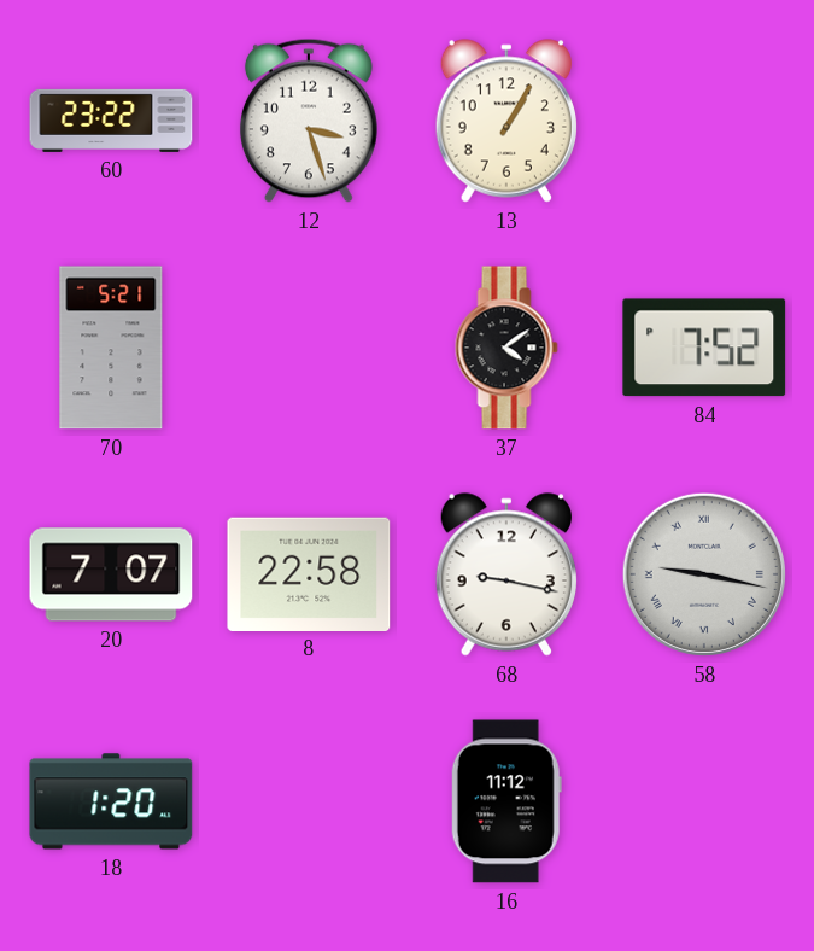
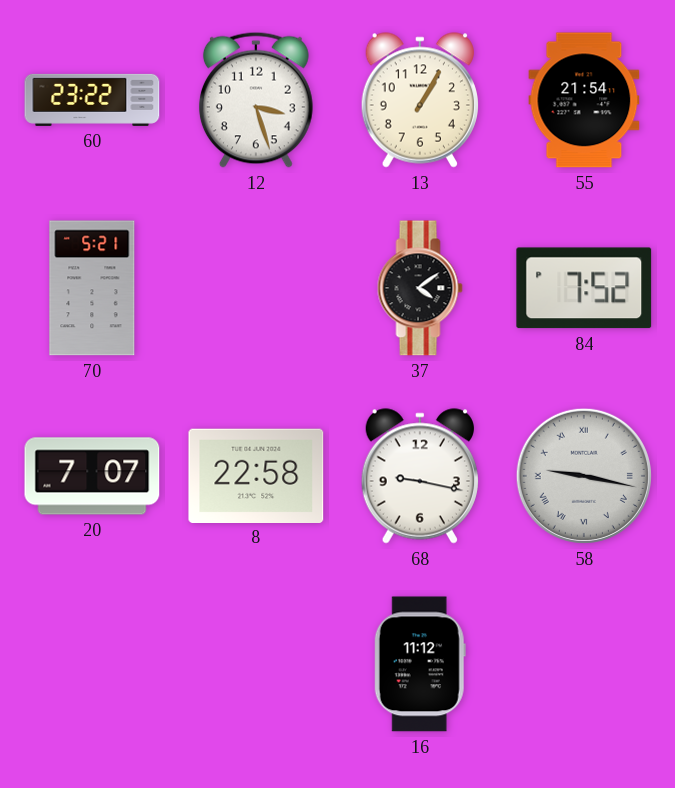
55: none -> 21:54 (584, 100)
18: 1:20 -> none (111, 801)
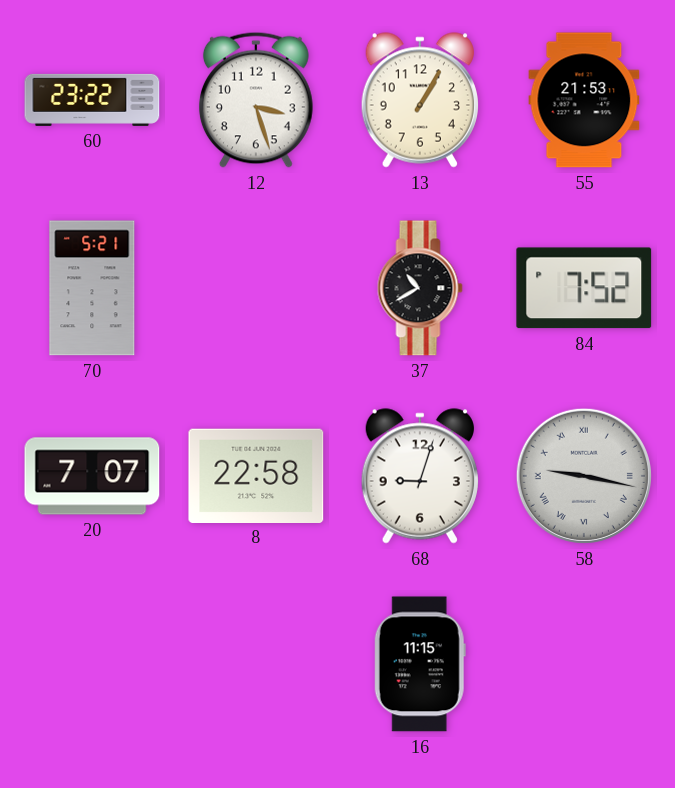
55: 21:54 -> 21:53 (584, 100)
37: 4:09 -> 10:40 (420, 288)
68: 9:17 -> 9:03 (420, 476)
16: 11:12 -> 11:15 (420, 664)
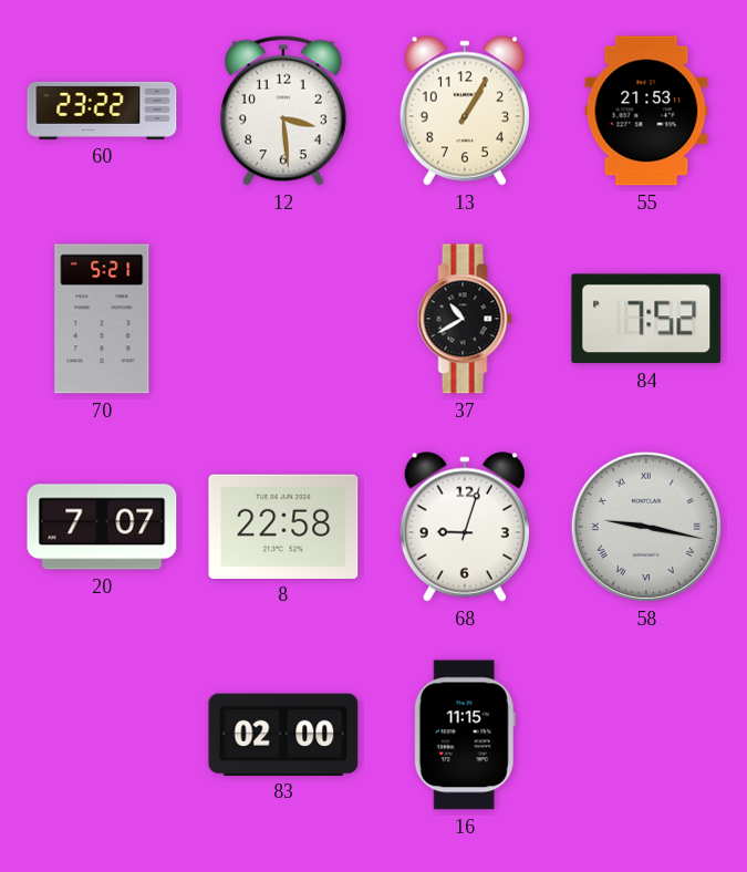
12: 3:27 -> 3:29 (283, 111)
83: none -> 02:00 (283, 734)
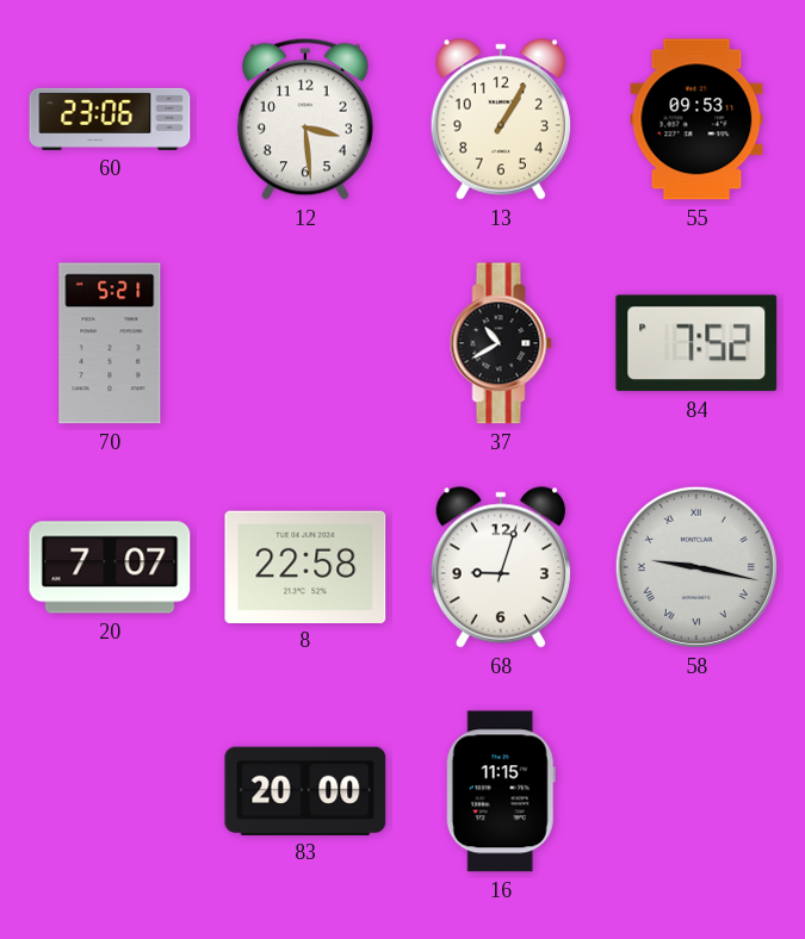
60: 23:22 -> 23:06 (110, 119)
55: 21:53 -> 09:53 (696, 119)
83: 02:00 -> 20:00 (305, 790)
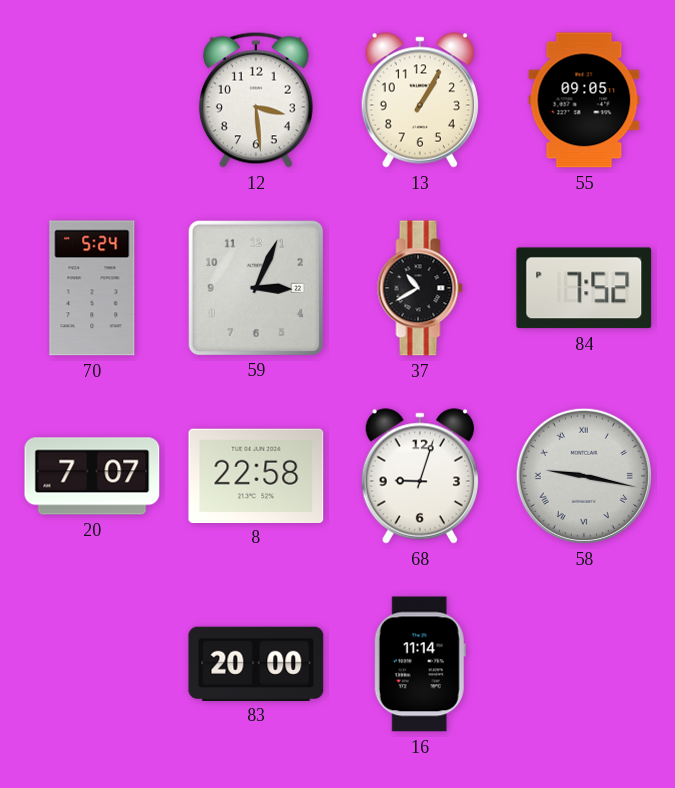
60: 23:06 -> none (110, 119)
55: 09:53 -> 09:05 (584, 100)
70: 5:21 -> 5:24 (92, 288)
59: none -> 3:04 (255, 287)
16: 11:15 -> 11:14 (420, 664)
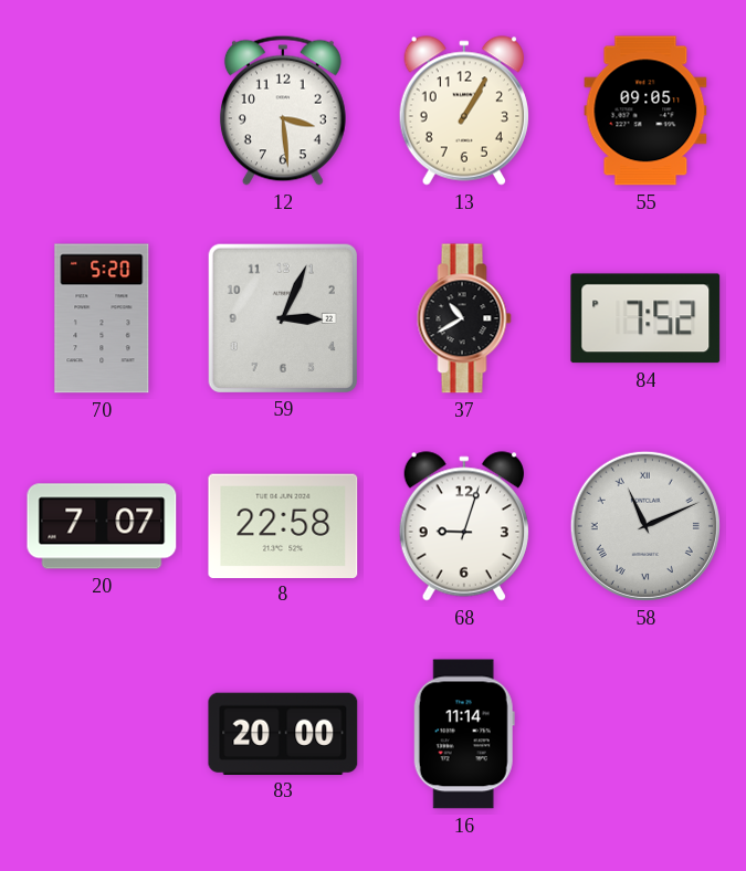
70: 5:24 -> 5:20 (102, 318)
58: 9:17 -> 11:11 (645, 526)
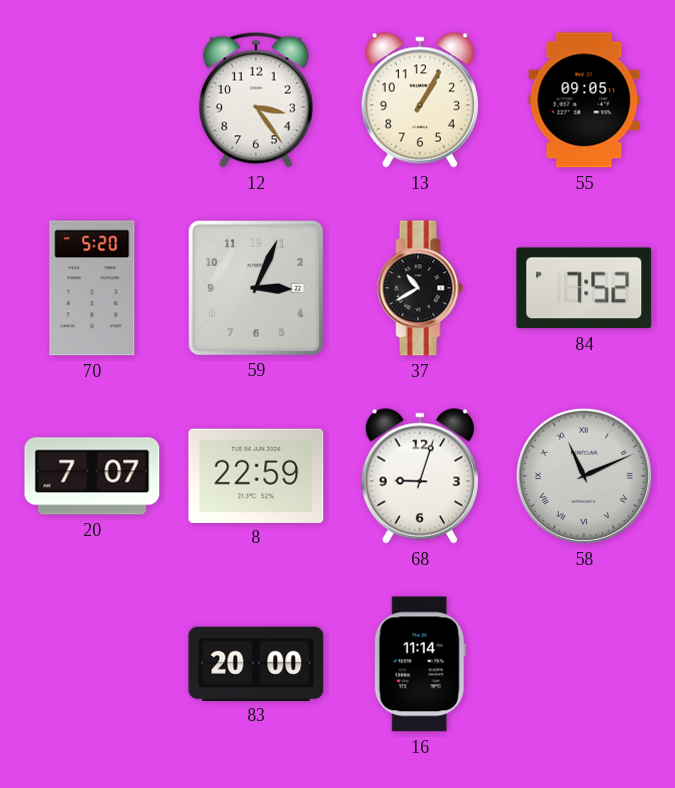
12: 3:29 -> 3:24 (256, 100)
8: 22:58 -> 22:59 (256, 475)
